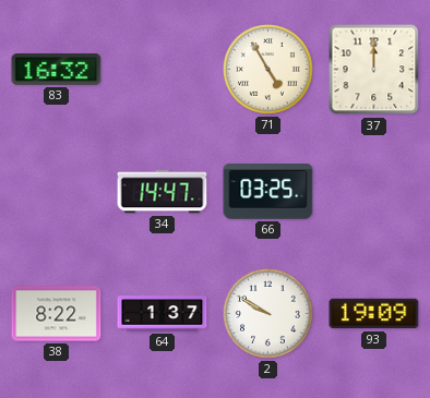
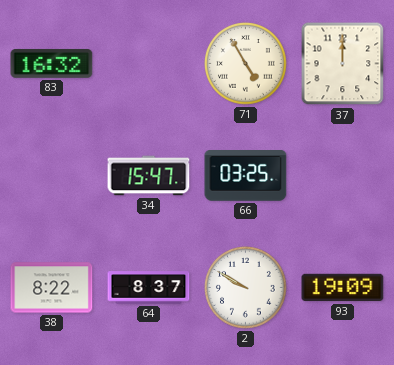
34: 14:47 -> 15:47 (149, 176)
64: 1:37 -> 8:37 (149, 288)
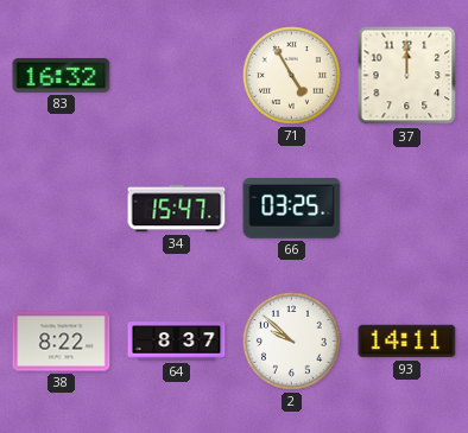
2: 9:50 -> 9:52 (292, 342)
93: 19:09 -> 14:11 (407, 342)
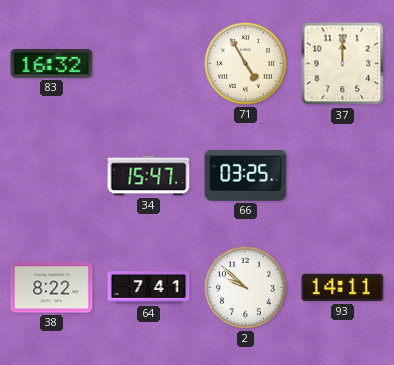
64: 8:37 -> 7:41 (149, 288)
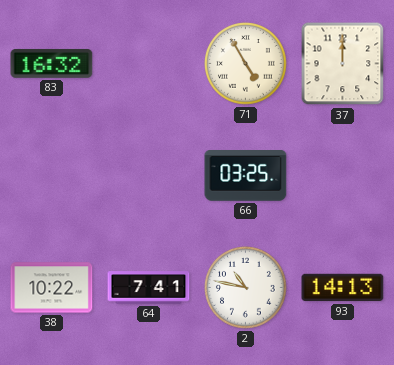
34: 15:47 -> none (149, 176)
38: 8:22 -> 10:22 (52, 288)
2: 9:52 -> 10:47 (246, 288)
93: 14:11 -> 14:13 (343, 288)
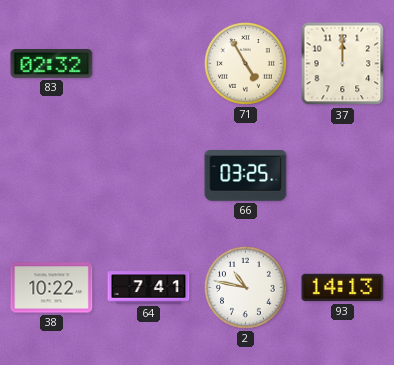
83: 16:32 -> 02:32 (52, 63)
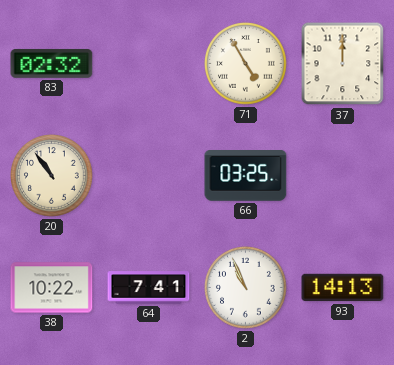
20: none -> 10:54 (52, 176)
2: 10:47 -> 10:56 (246, 288)
